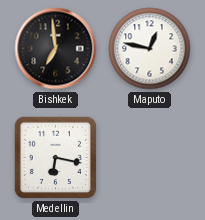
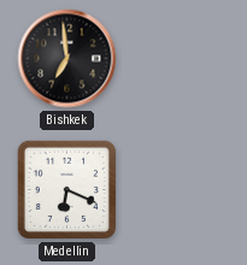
Maputo: 12:47 -> none (150, 49)
Medellin: 6:17 -> 6:19 (66, 189)
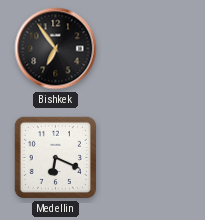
Bishkek: 6:59 -> 6:54 (56, 49)
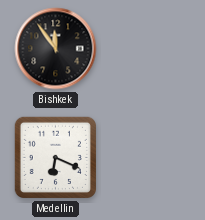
Bishkek: 6:54 -> 11:54 (56, 49)
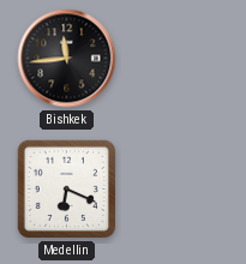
Bishkek: 11:54 -> 11:44 (67, 59)
